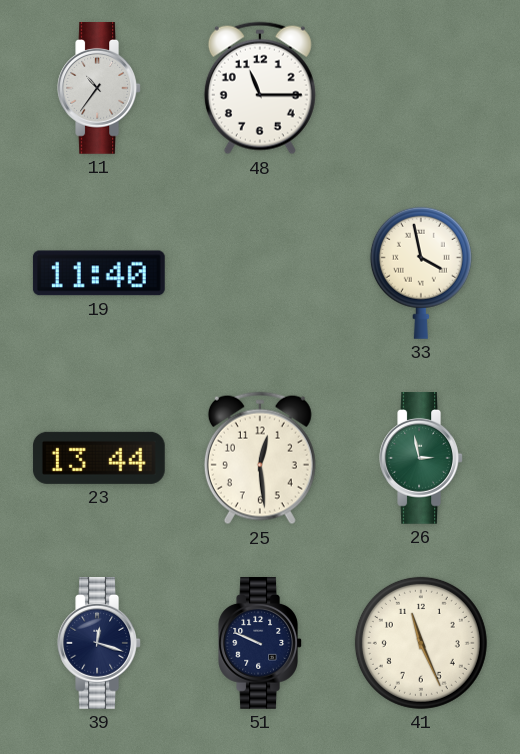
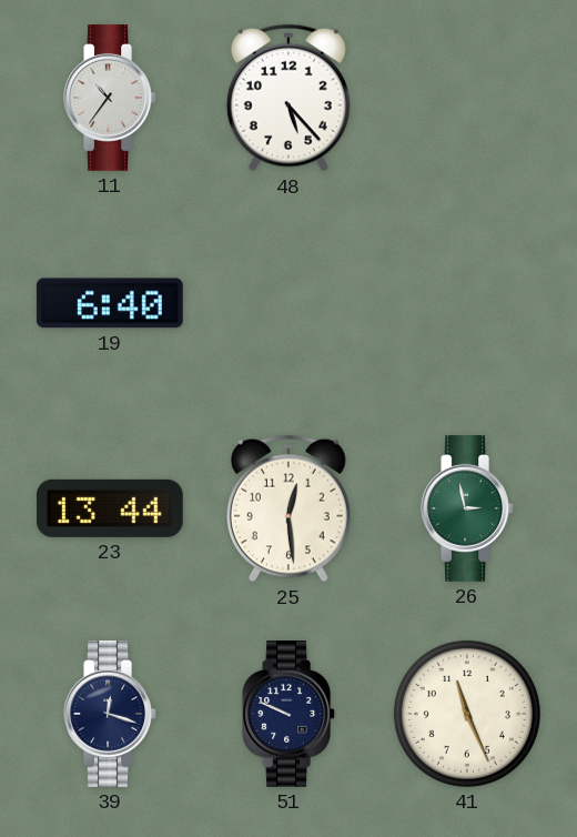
48: 11:15 -> 5:23 (288, 98)
19: 11:40 -> 6:40 (110, 303)
33: 3:58 -> none (421, 273)
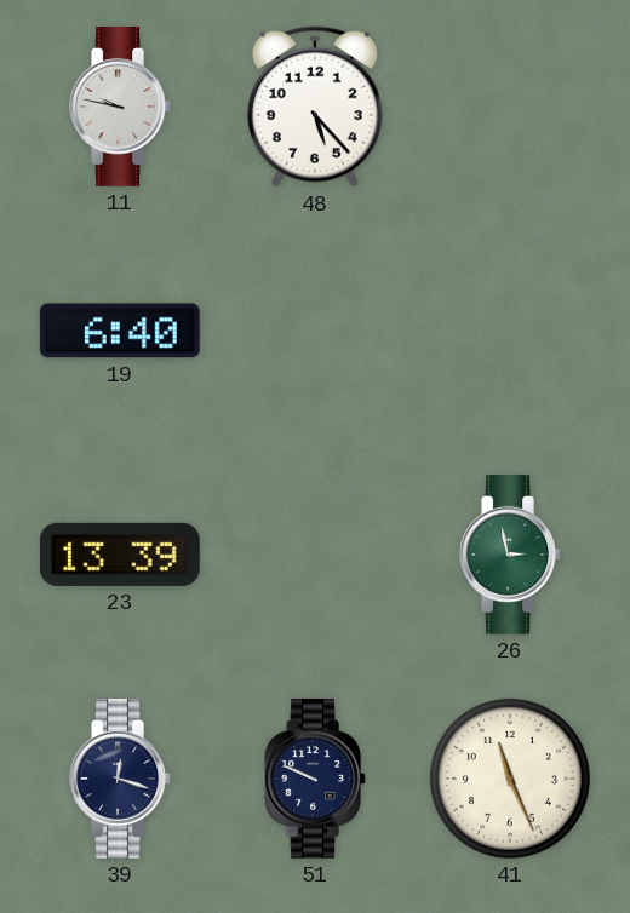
11: 10:36 -> 9:47 (120, 108)
23: 13:44 -> 13:39 (120, 555)
25: 12:29 -> none (288, 508)
